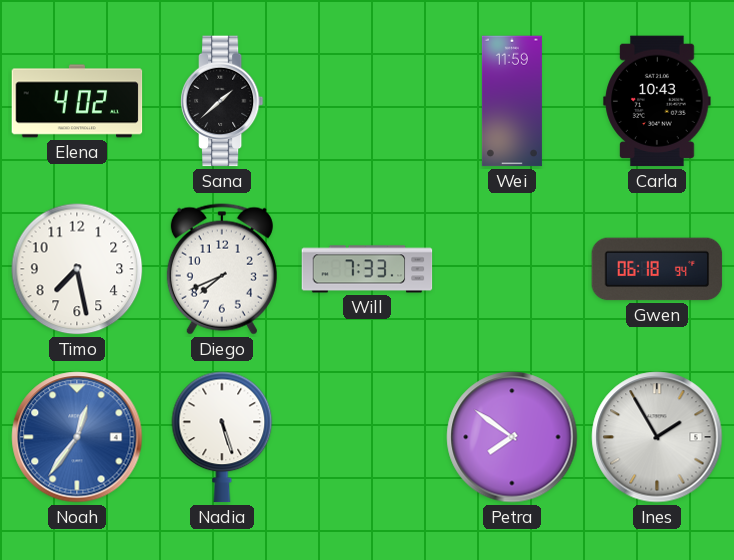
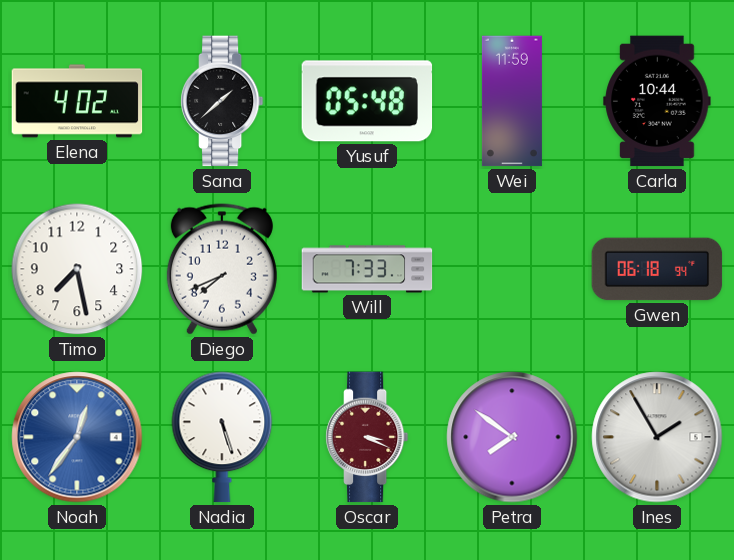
Yusuf: none -> 05:48 (367, 101)
Carla: 10:43 -> 10:44 (657, 101)
Oscar: none -> 3:19 (367, 437)
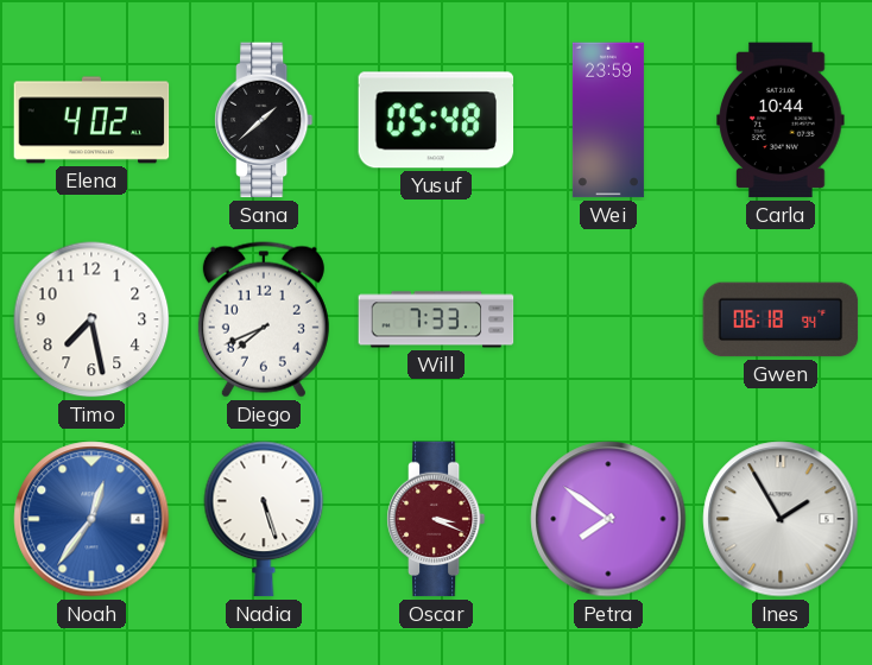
Wei: 11:59 -> 23:59 (608, 120)
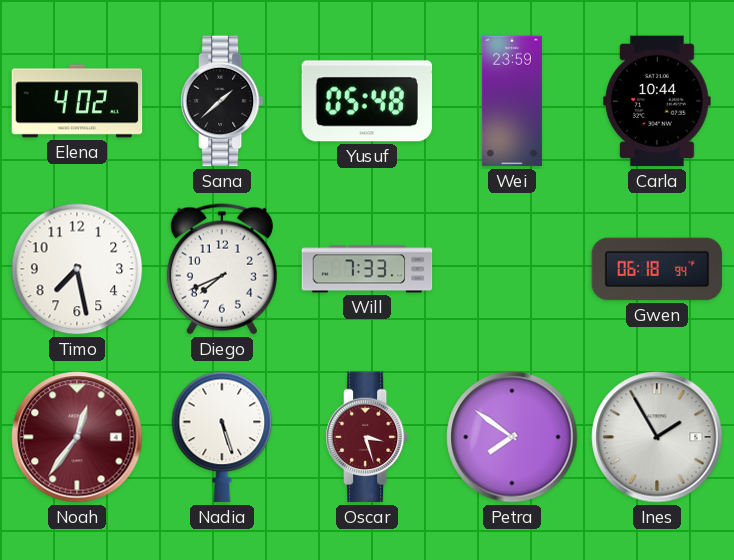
Noah dial: blue -> burgundy (77, 437)
Oscar: 3:19 -> 3:27 (367, 437)
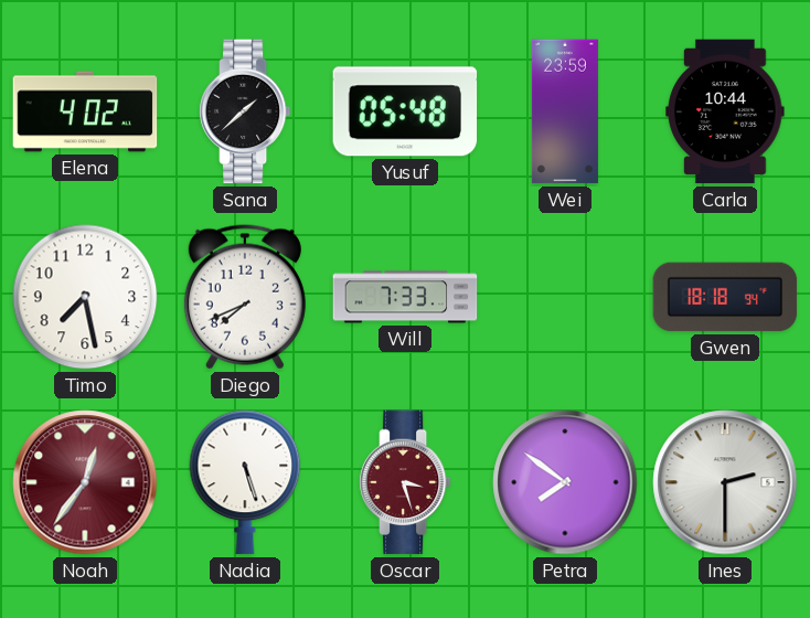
Gwen: 06:18 -> 18:18 (725, 297)
Ines: 1:55 -> 2:30 (725, 482)
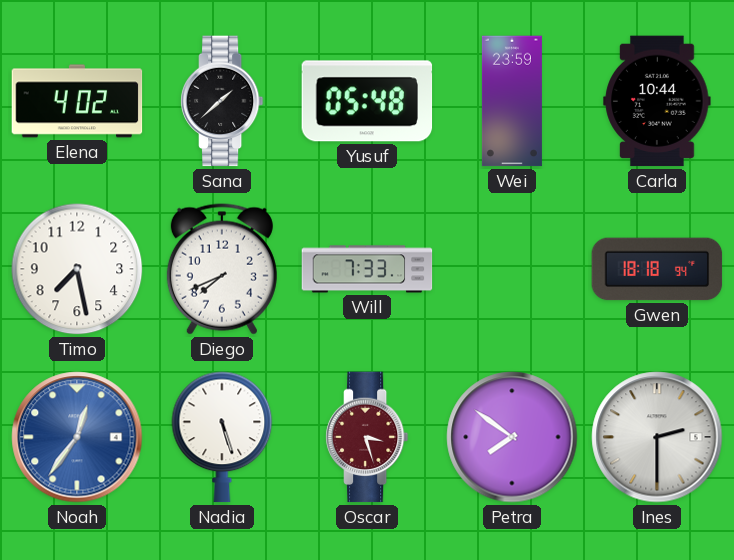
Noah dial: burgundy -> blue (77, 437)
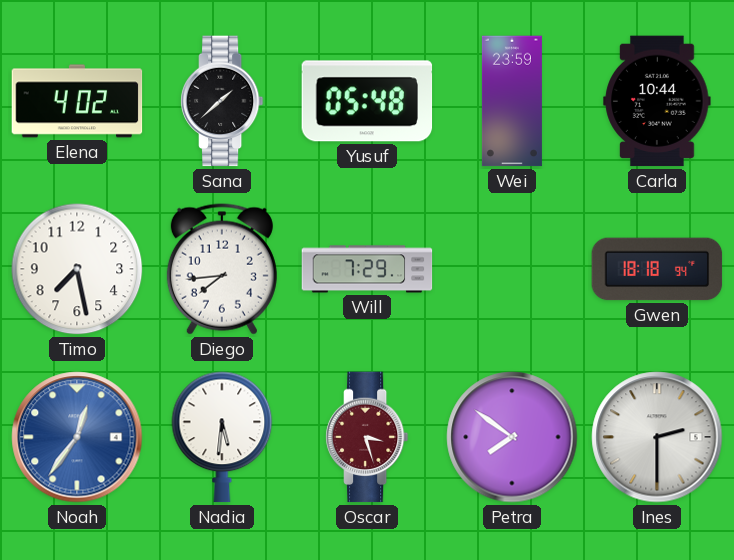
Diego: 7:41 -> 7:44 (222, 269)
Will: 7:33 -> 7:29 (367, 269)
Nadia: 5:27 -> 5:31 (222, 437)
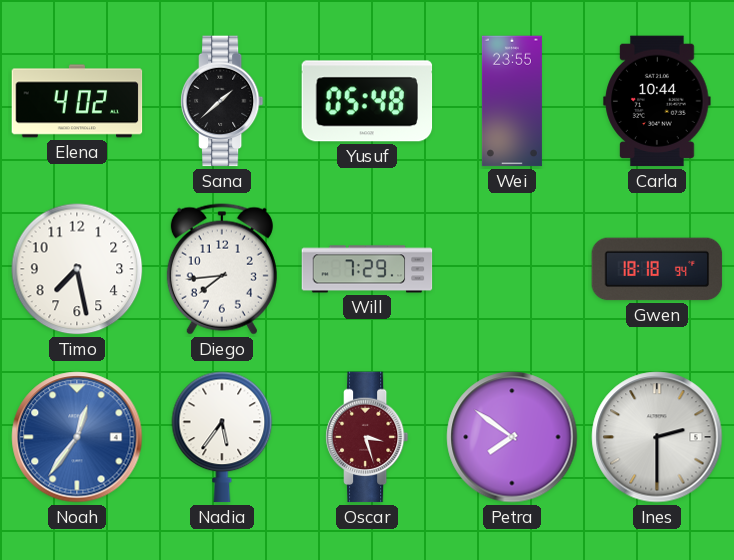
Wei: 23:59 -> 23:55 (512, 101)
Nadia: 5:31 -> 5:36 (222, 437)
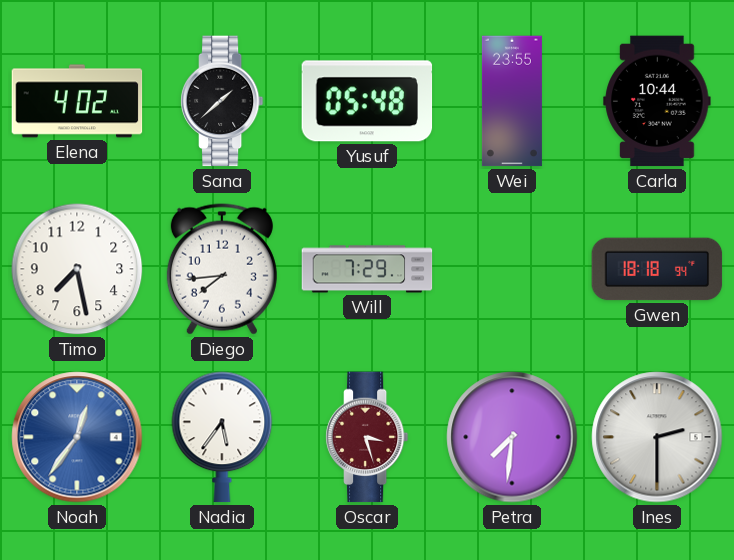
Petra: 7:51 -> 7:31 (512, 437)
